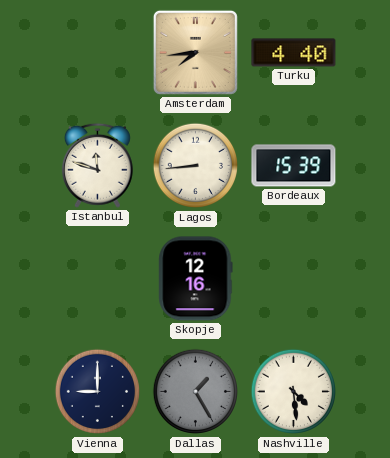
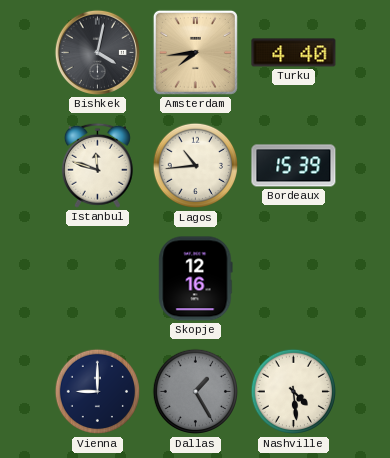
Bishkek: none -> 4:02 (97, 52)
Lagos: 8:44 -> 10:44 (196, 166)
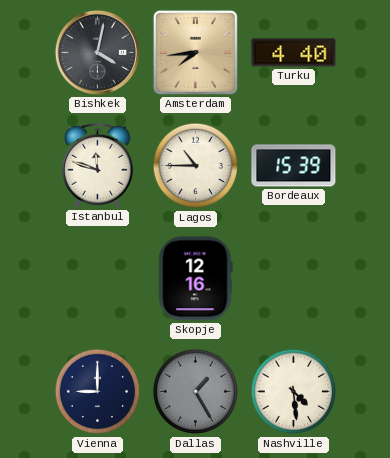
Lagos: 10:44 -> 10:45 (196, 166)
